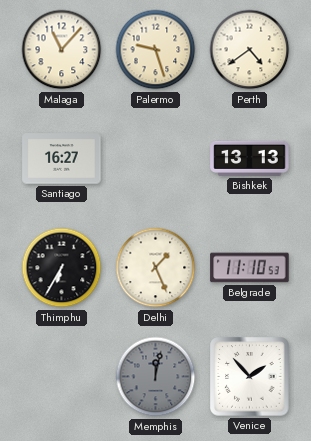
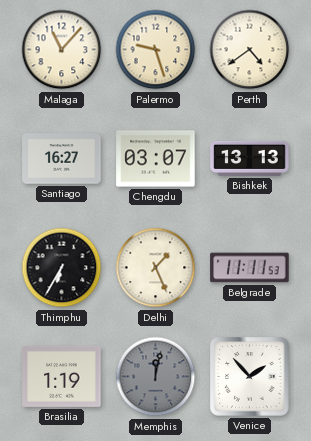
Chengdu: none -> 03:07 (156, 159)
Belgrade: 11:10 -> 11:11 (250, 268)
Brasilia: none -> 1:19 (62, 376)
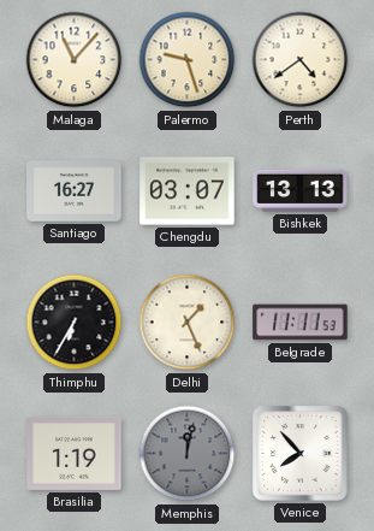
Venice: 1:53 -> 7:53 (301, 454)
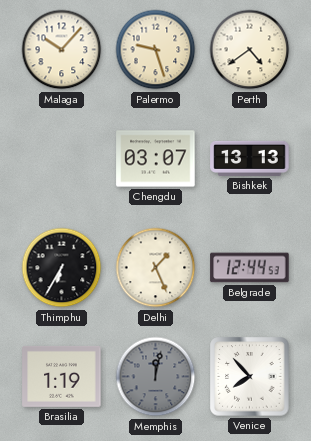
Malaga: 11:07 -> 10:07 (62, 50)
Santiago: 16:27 -> none (75, 191)
Belgrade: 11:11 -> 12:44 (250, 268)
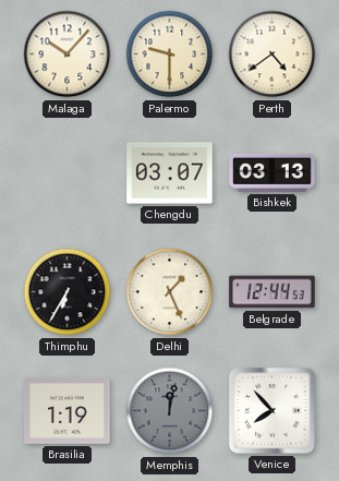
Palermo: 9:27 -> 9:30 (170, 55)
Bishkek: 13:13 -> 03:13 (273, 172)
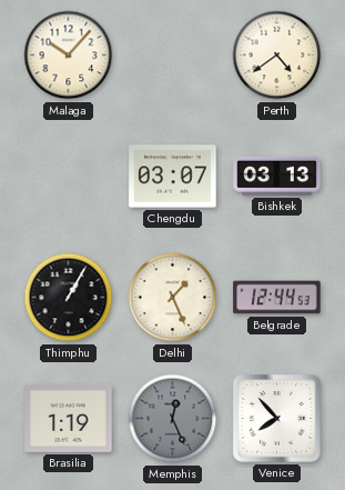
Palermo: 9:30 -> none (170, 55)
Thimphu: 6:35 -> 1:05 (69, 298)
Memphis: 12:02 -> 12:26 (173, 419)
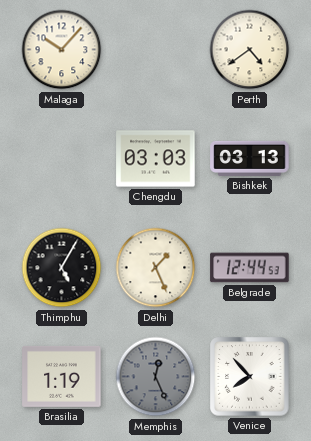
Chengdu: 03:07 -> 03:03 (156, 159)
Thimphu: 1:05 -> 5:05 (62, 268)
